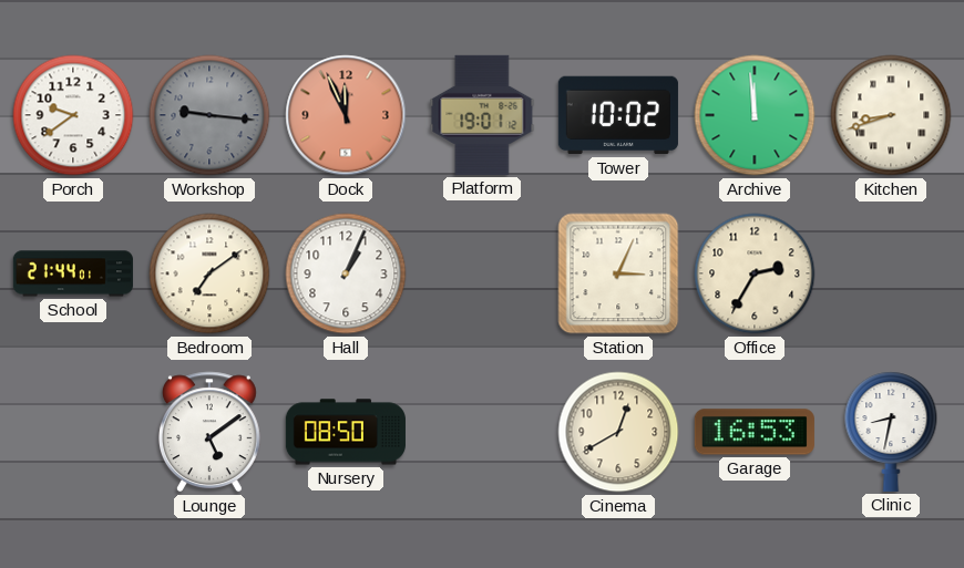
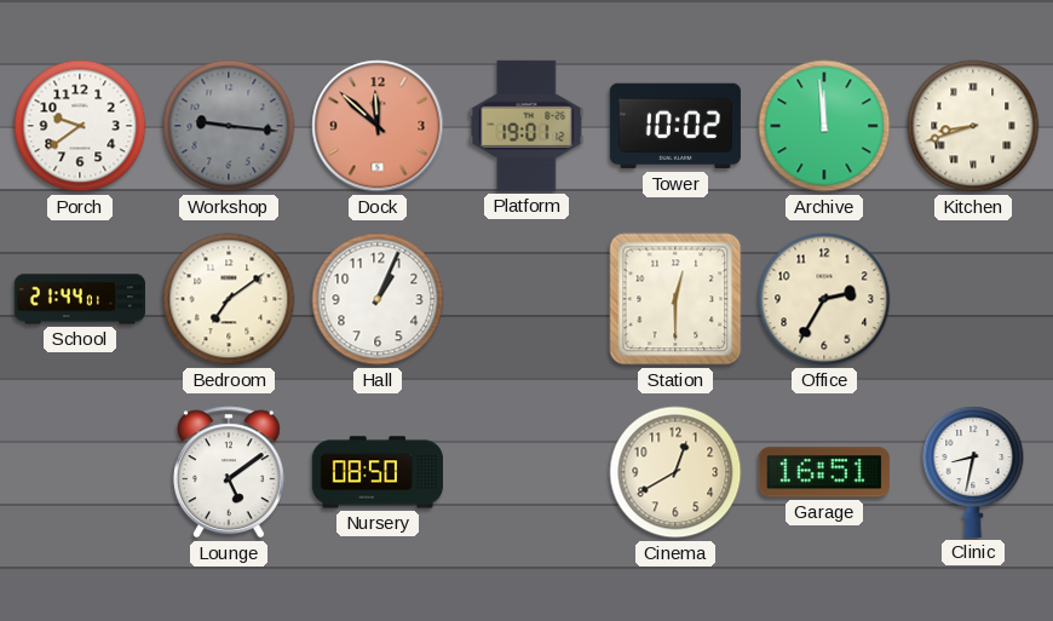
Dock: 11:56 -> 11:52 (378, 126)
Station: 3:04 -> 12:30 (675, 299)
Garage: 16:53 -> 16:51 (824, 472)
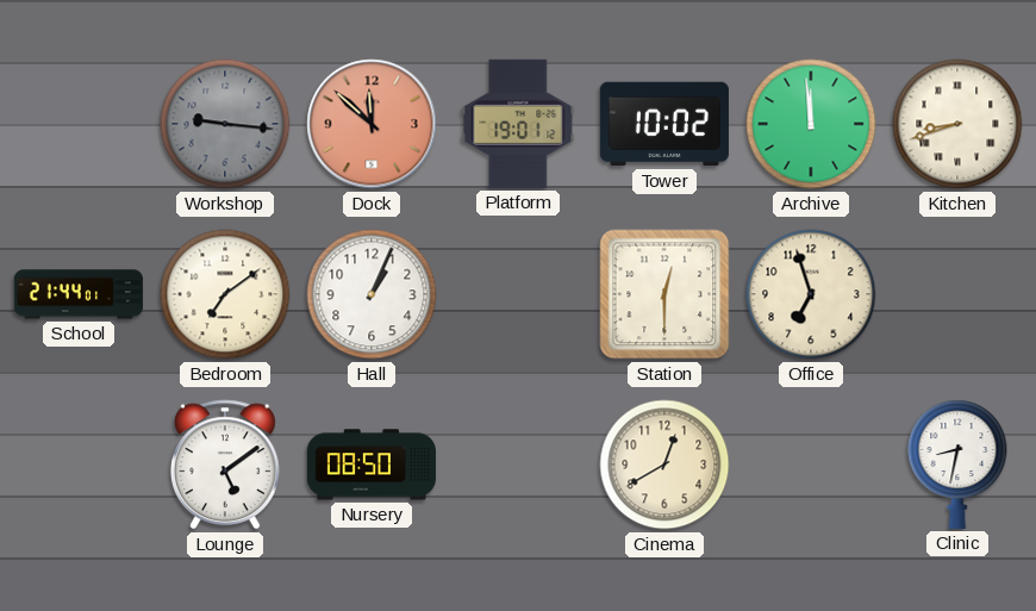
Porch: 9:39 -> none (80, 126)
Office: 2:35 -> 6:57 (811, 294)
Garage: 16:51 -> none (824, 472)
